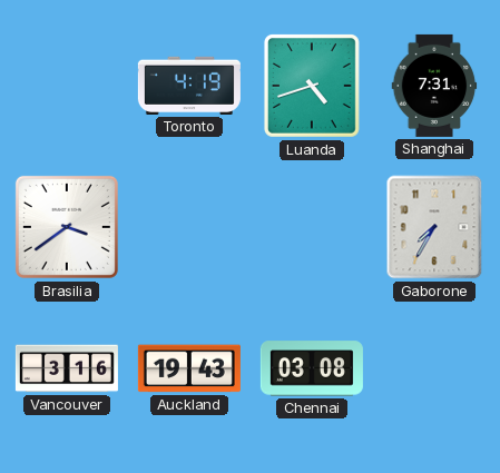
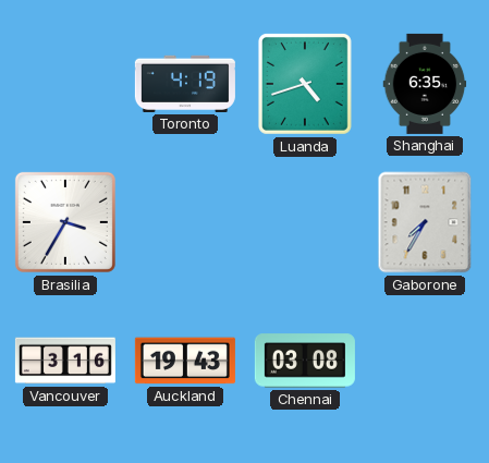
Shanghai: 7:31 -> 6:35 (425, 84)
Brasilia: 3:39 -> 3:35 (65, 222)
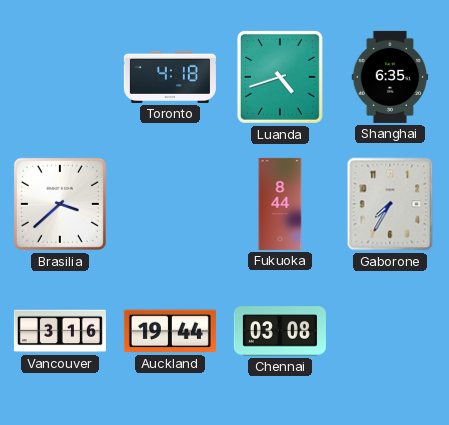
Toronto: 4:19 -> 4:18 (170, 77)
Brasilia: 3:35 -> 3:38 (60, 204)
Fukuoka: none -> 8:44 (280, 204)
Auckland: 19:43 -> 19:44 (170, 331)
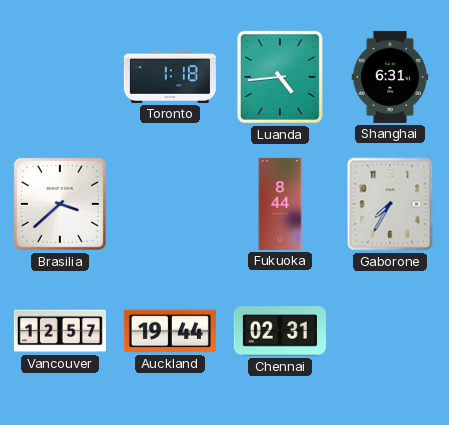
Toronto: 4:18 -> 1:18 (170, 77)
Luanda: 4:42 -> 4:44 (280, 77)
Shanghai: 6:35 -> 6:31 (390, 77)
Vancouver: 3:16 -> 12:57 (60, 331)
Chennai: 03:08 -> 02:31 (280, 331)
